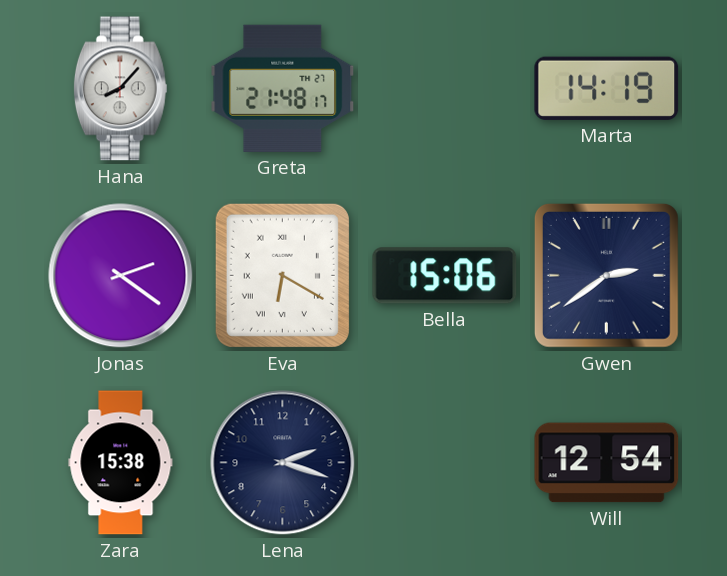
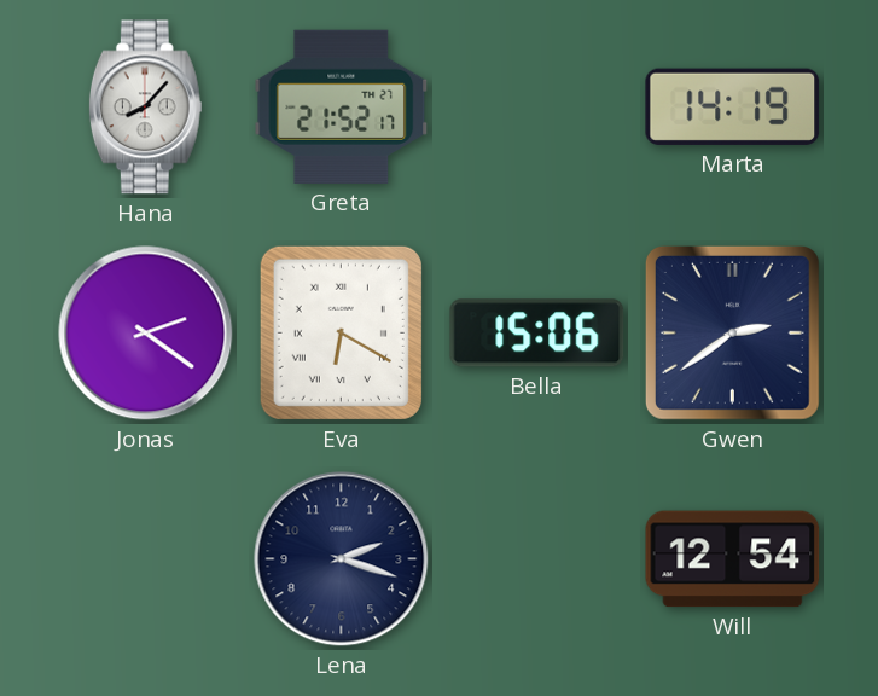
Greta: 21:48 -> 21:52 (342, 106)
Zara: 15:38 -> none (121, 463)
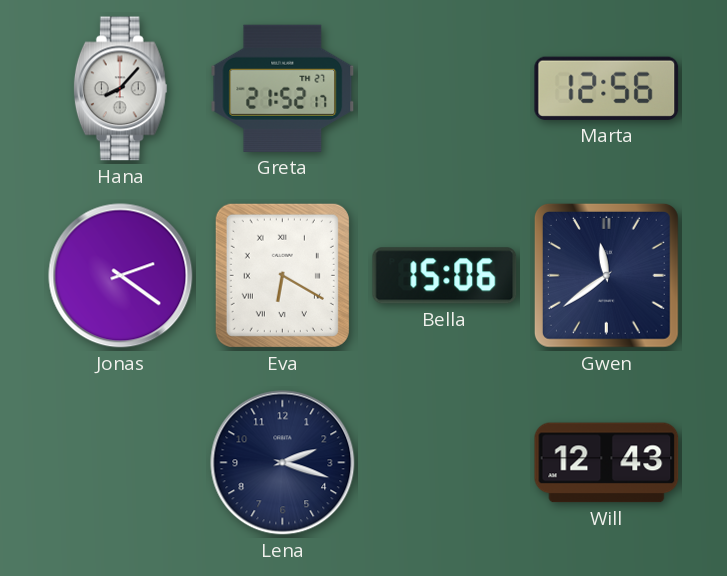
Marta: 14:19 -> 12:56 (607, 88)
Gwen: 2:39 -> 11:39 (606, 275)
Will: 12:54 -> 12:43 (607, 463)
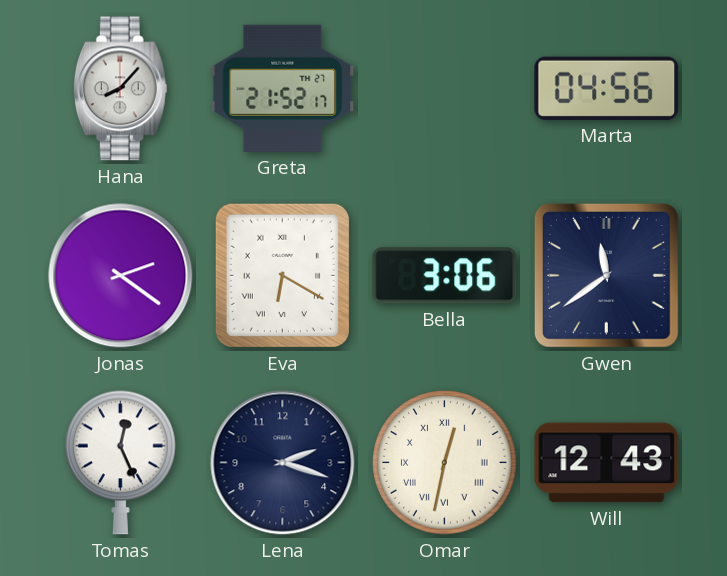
Marta: 12:56 -> 04:56 (607, 88)
Bella: 15:06 -> 3:06 (445, 276)
Tomas: none -> 12:26 (120, 462)
Omar: none -> 12:32 (445, 463)
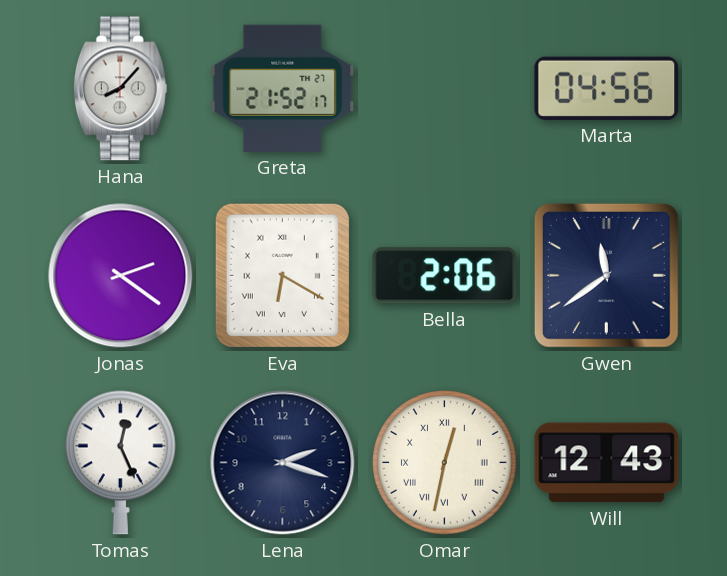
Bella: 3:06 -> 2:06 (445, 276)
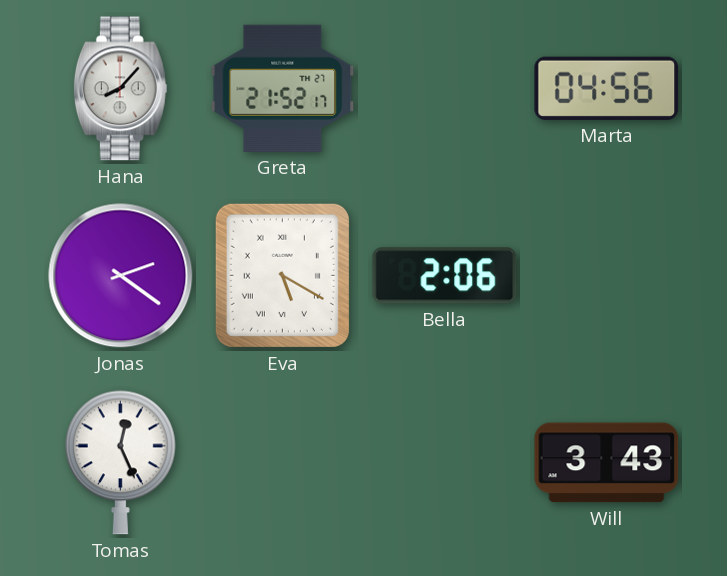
Eva: 6:20 -> 5:20 (282, 275)
Gwen: 11:39 -> none (606, 275)
Lena: 2:18 -> none (283, 463)
Omar: 12:32 -> none (445, 463)
Will: 12:43 -> 3:43 (607, 463)
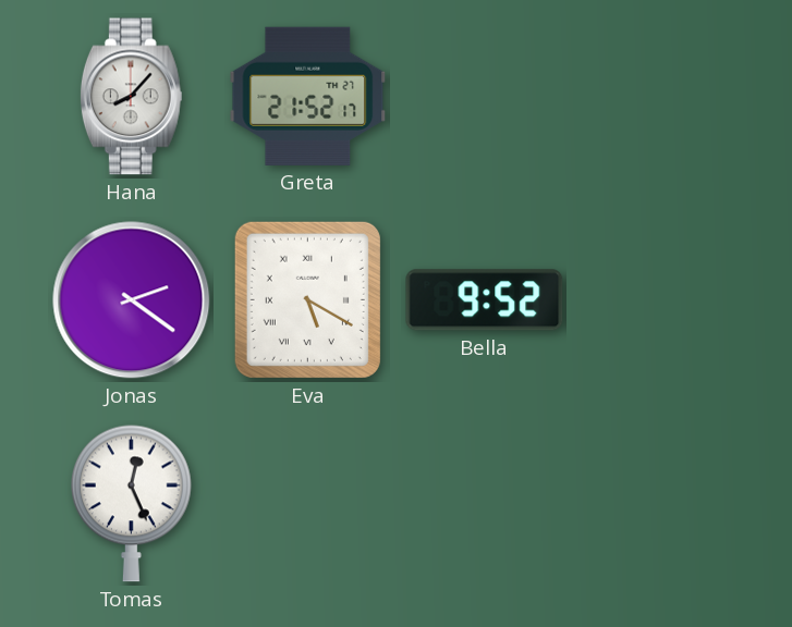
Marta: 04:56 -> none (607, 88)
Bella: 2:06 -> 9:52 (485, 300)
Will: 3:43 -> none (607, 463)
